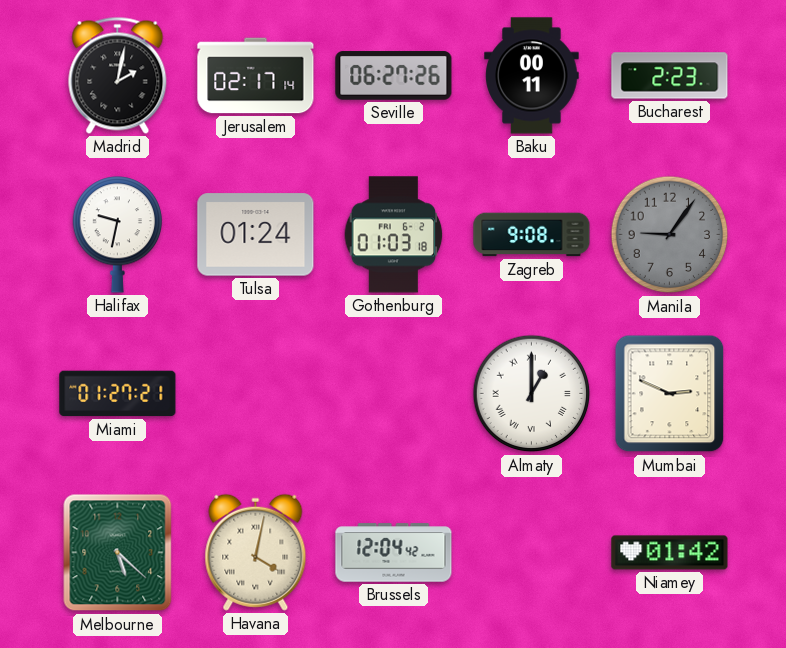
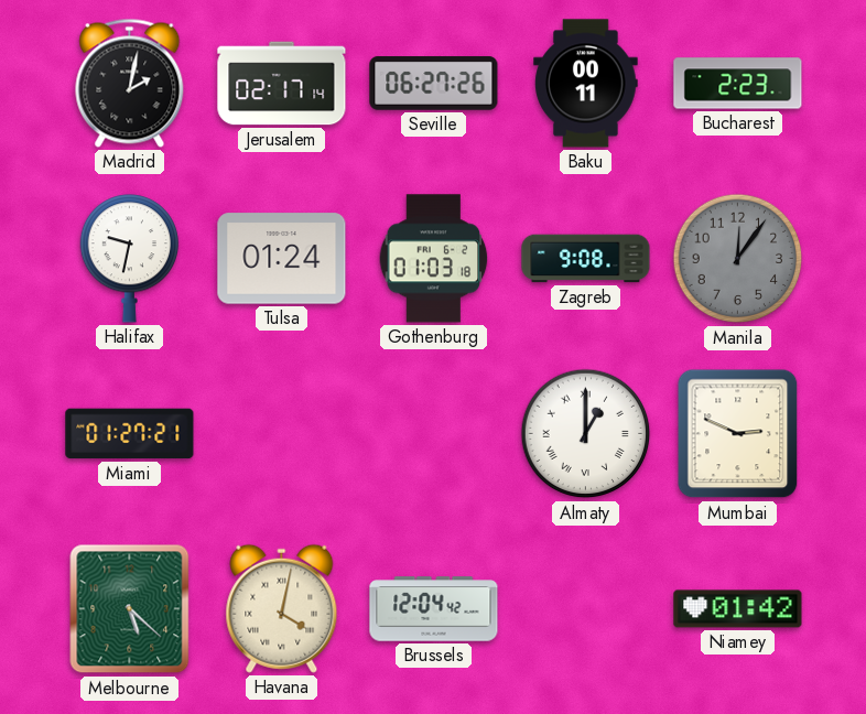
Manila: 9:06 -> 12:06 (738, 259)
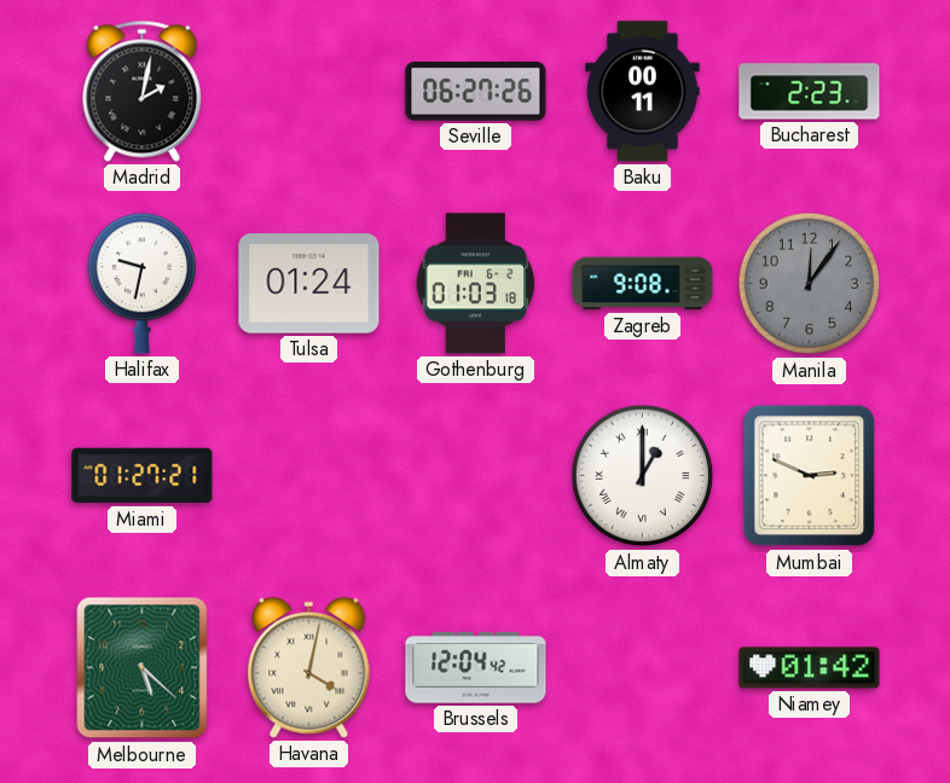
Jerusalem: 02:17 -> none (282, 84)
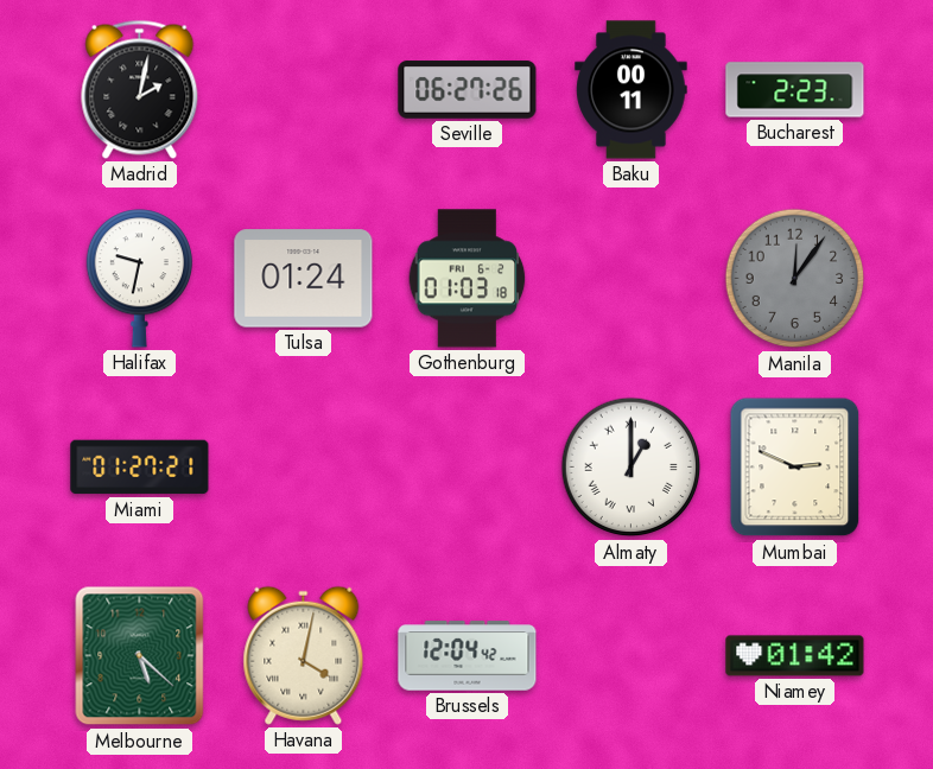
Zagreb: 9:08 -> none (643, 284)
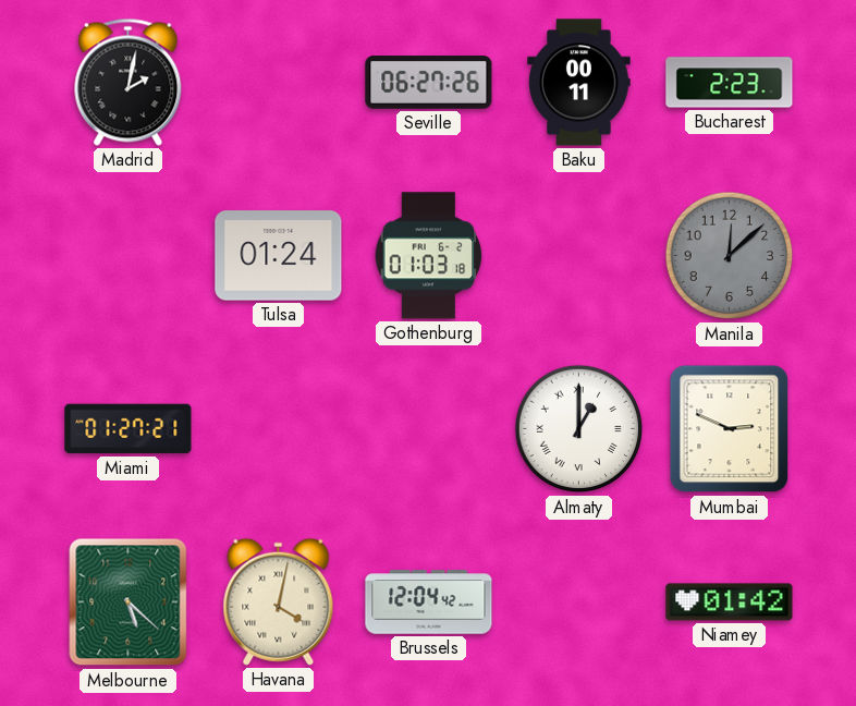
Halifax: 9:32 -> none (140, 279)
Manila: 12:06 -> 12:08 (730, 256)
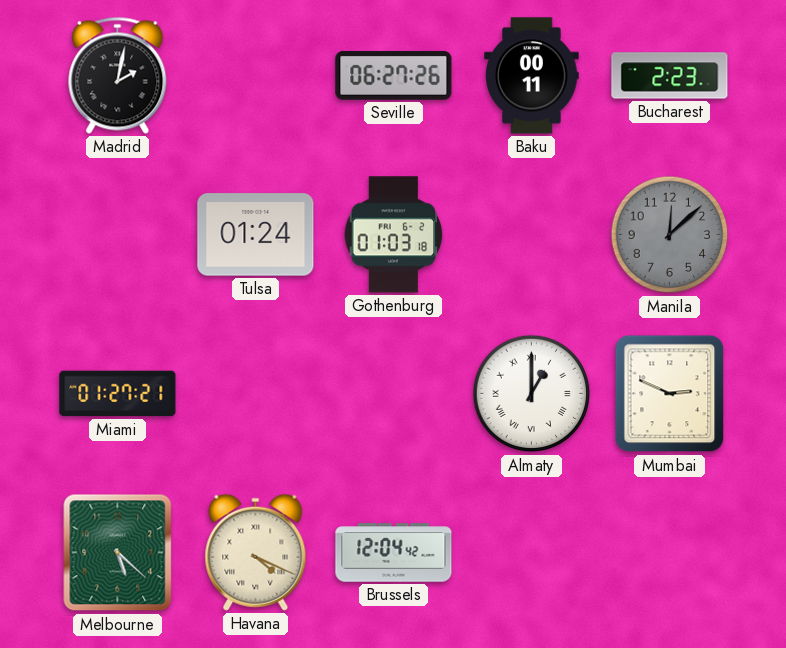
Havana: 4:02 -> 4:19 (256, 552)
Niamey: 01:42 -> none (730, 602)
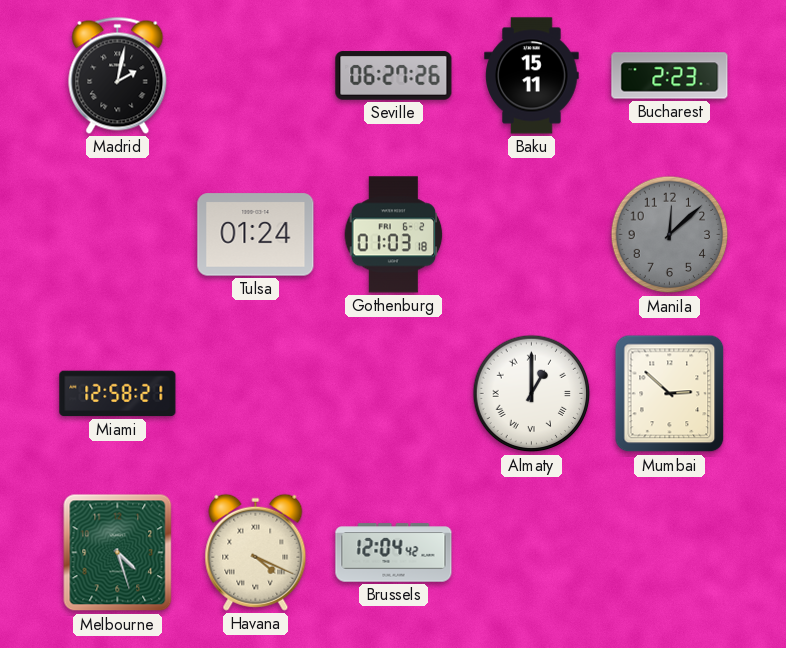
Baku: 00:11 -> 15:11 (532, 76)
Miami: 01:27 -> 12:58 (118, 394)
Mumbai: 2:49 -> 2:52 (670, 394)
Melbourne: 5:22 -> 4:27 (118, 553)
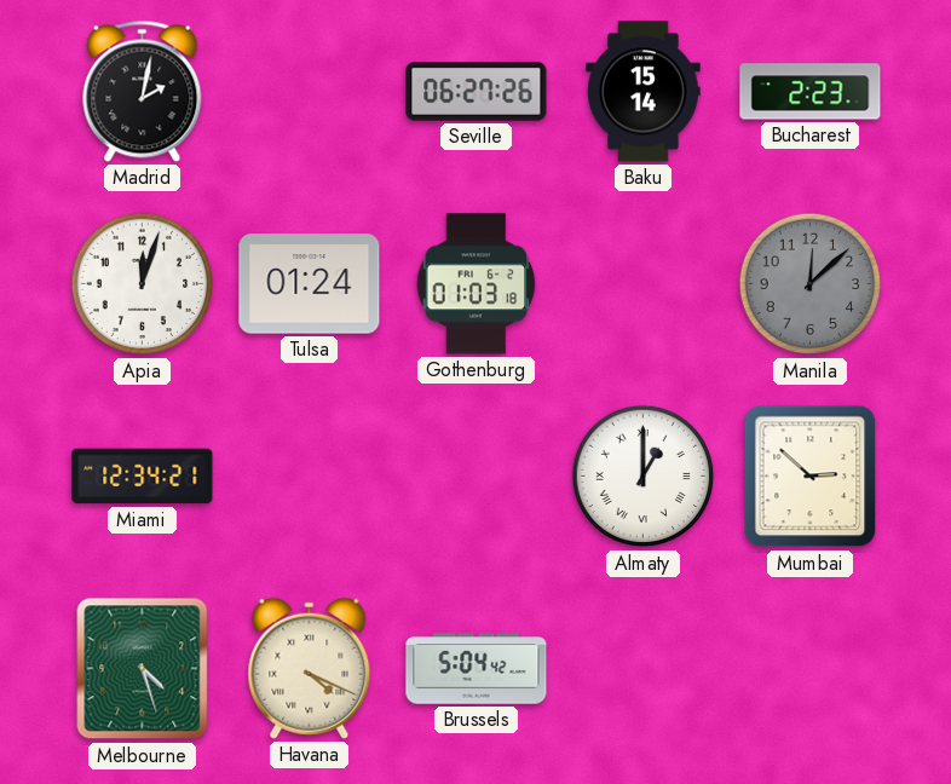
Baku: 15:11 -> 15:14 (644, 92)
Apia: none -> 12:03 (143, 284)
Miami: 12:58 -> 12:34 (143, 477)
Brussels: 12:04 -> 5:04 (477, 669)
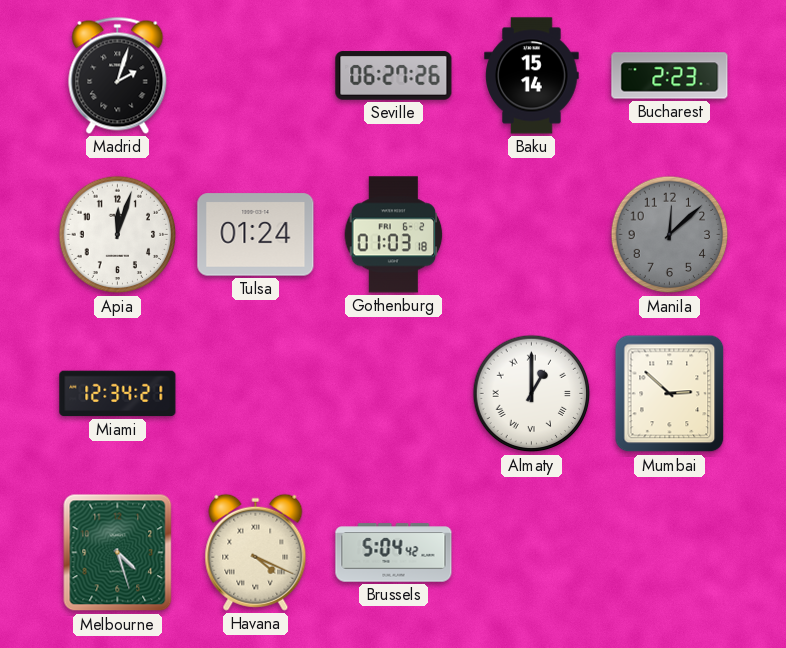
Madrid: 2:02 -> 2:03 (118, 75)
